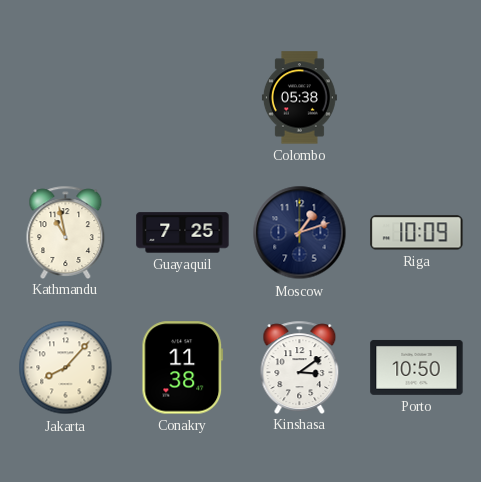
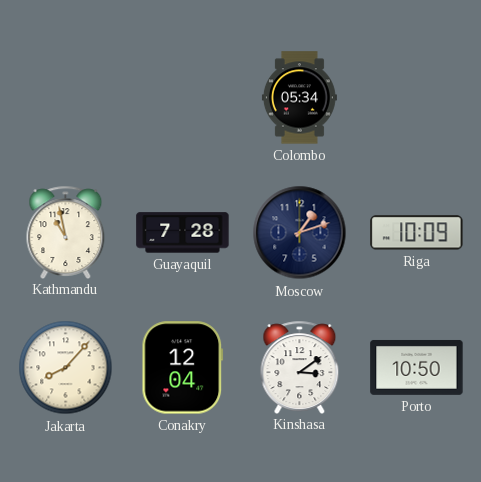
Colombo: 05:38 -> 05:34 (299, 98)
Guayaquil: 7:25 -> 7:28 (183, 233)
Conakry: 11:38 -> 12:04 (183, 368)
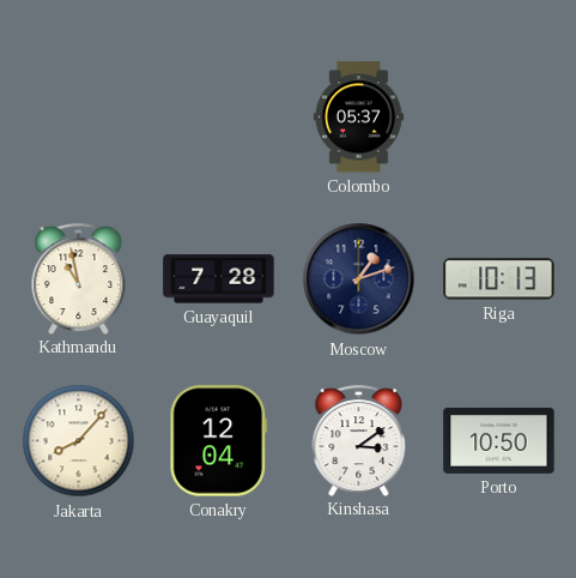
Colombo: 05:34 -> 05:37 (358, 118)
Riga: 10:09 -> 10:13 (499, 279)
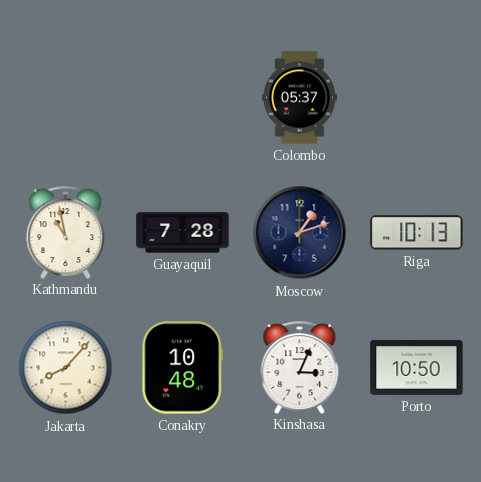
Conakry: 12:04 -> 10:48 (183, 368)
Kinshasa: 3:09 -> 3:04 (300, 367)
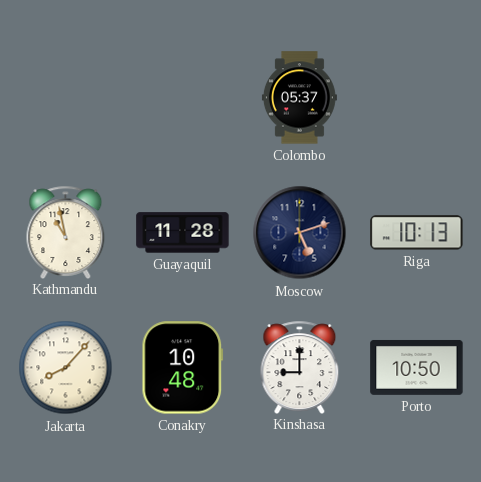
Guayaquil: 7:28 -> 11:28 (183, 233)
Moscow: 1:12 -> 5:12 (300, 233)
Kinshasa: 3:04 -> 9:00 (300, 367)
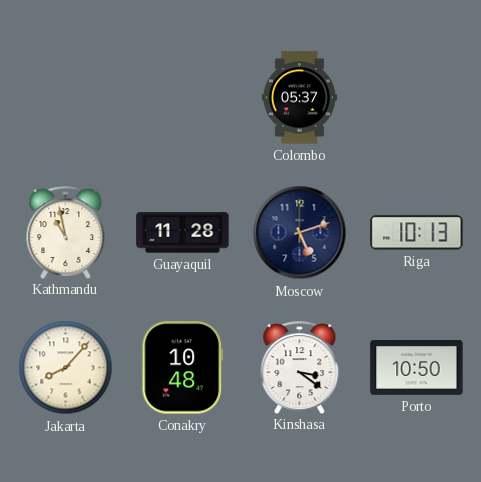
Kinshasa: 9:00 -> 3:21 (300, 367)
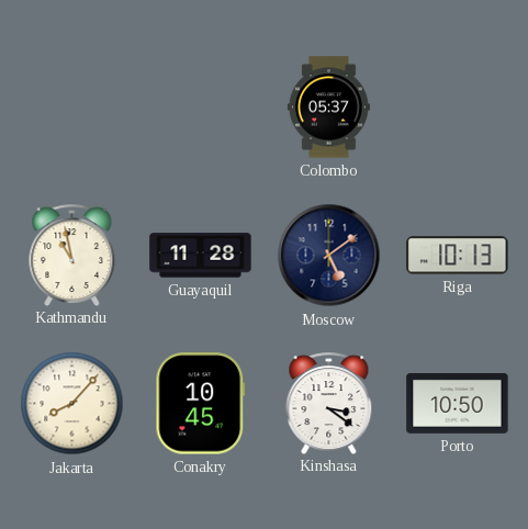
Moscow: 5:12 -> 5:09 (329, 256)
Conakry: 10:48 -> 10:45 (201, 404)
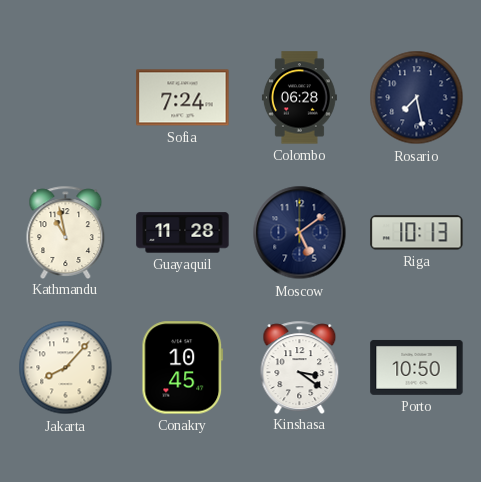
Sofia: none -> 7:24 (183, 98)
Colombo: 05:37 -> 06:28 (299, 98)
Rosario: none -> 7:28 (417, 98)
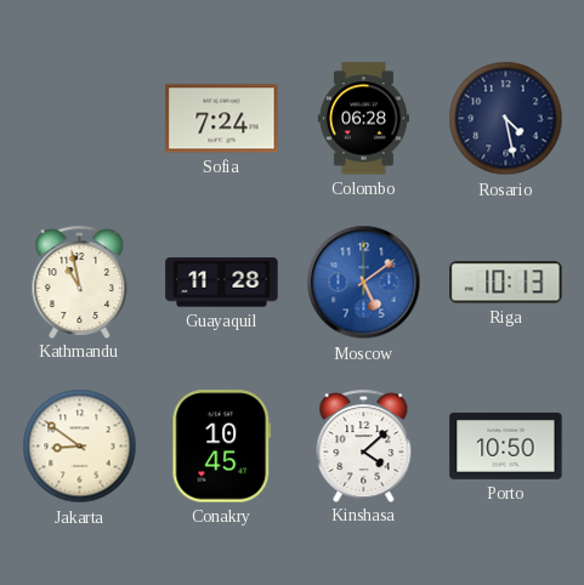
Rosario: 7:28 -> 4:28 (506, 119)
Moscow dial: navy -> blue (364, 283)
Jakarta: 8:07 -> 8:51 (80, 447)
Kinshasa: 3:21 -> 4:08 (364, 445)
